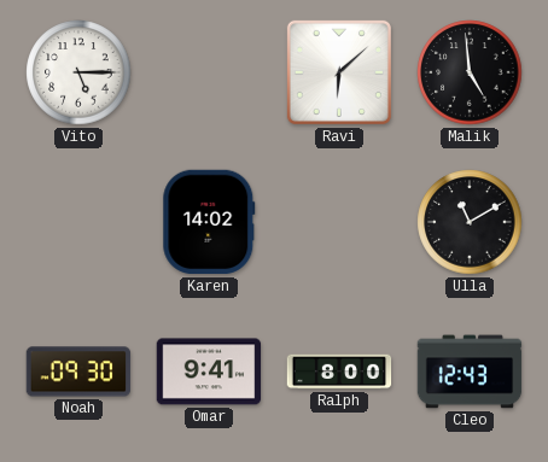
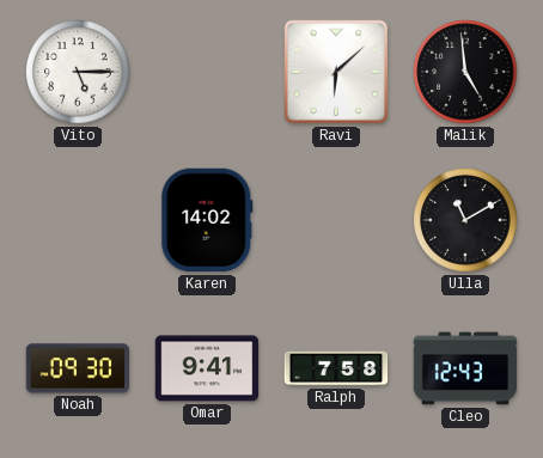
Ralph: 8:00 -> 7:58 (336, 368)
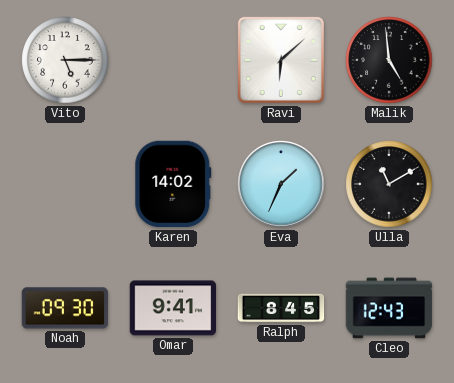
Eva: none -> 1:34 (281, 184)
Ralph: 7:58 -> 8:45 (281, 308)
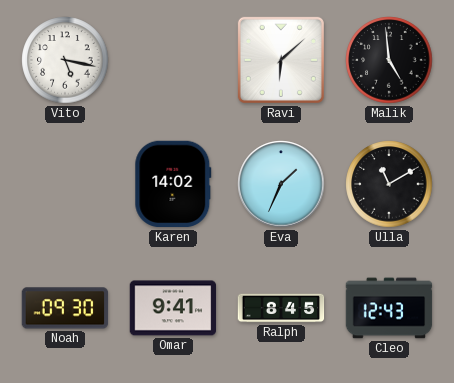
Vito: 5:15 -> 5:17 (65, 60)
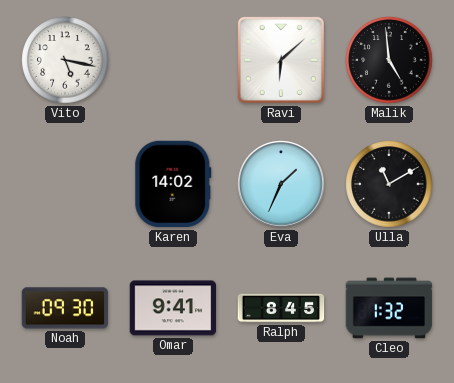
Cleo: 12:43 -> 1:32 (389, 308)
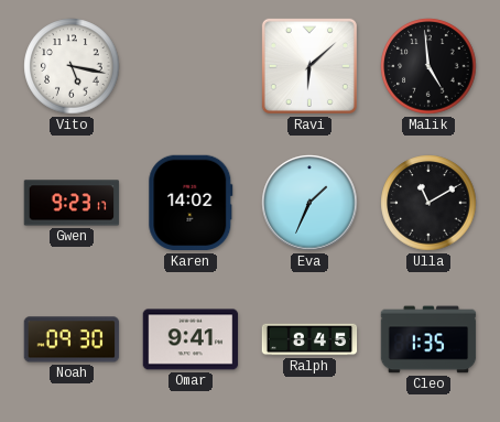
Gwen: none -> 9:23 (72, 203)
Cleo: 1:32 -> 1:35 (428, 339)
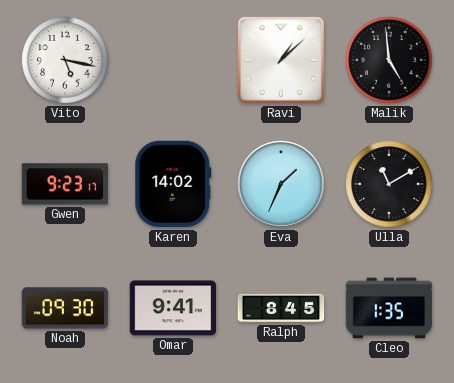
Ravi: 6:08 -> 1:08 (281, 60)
